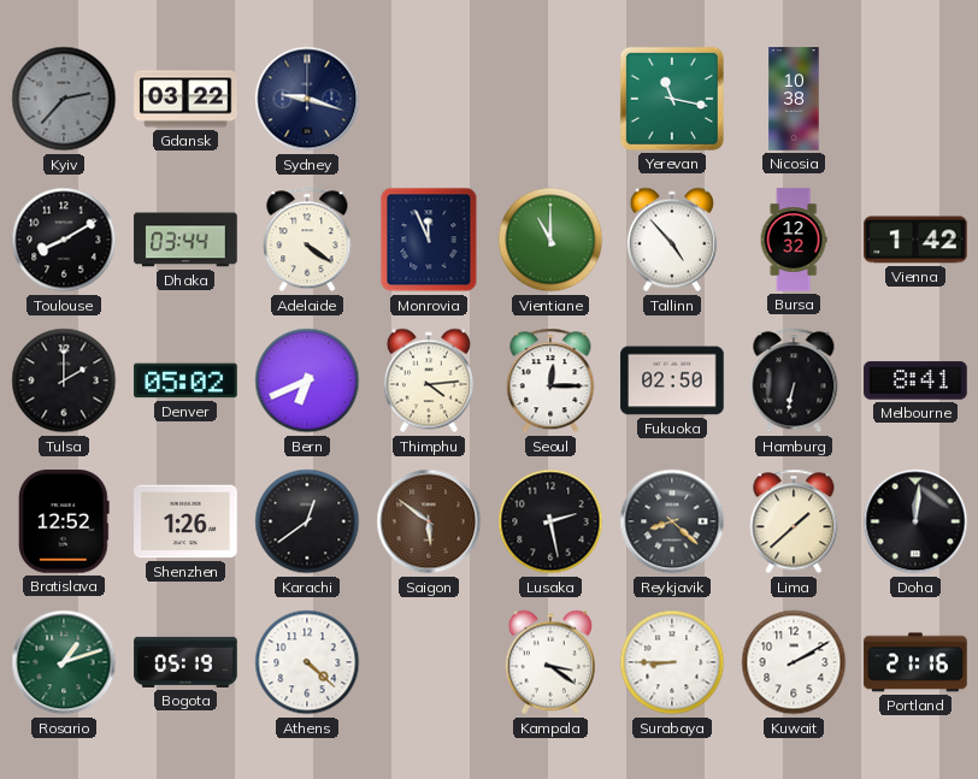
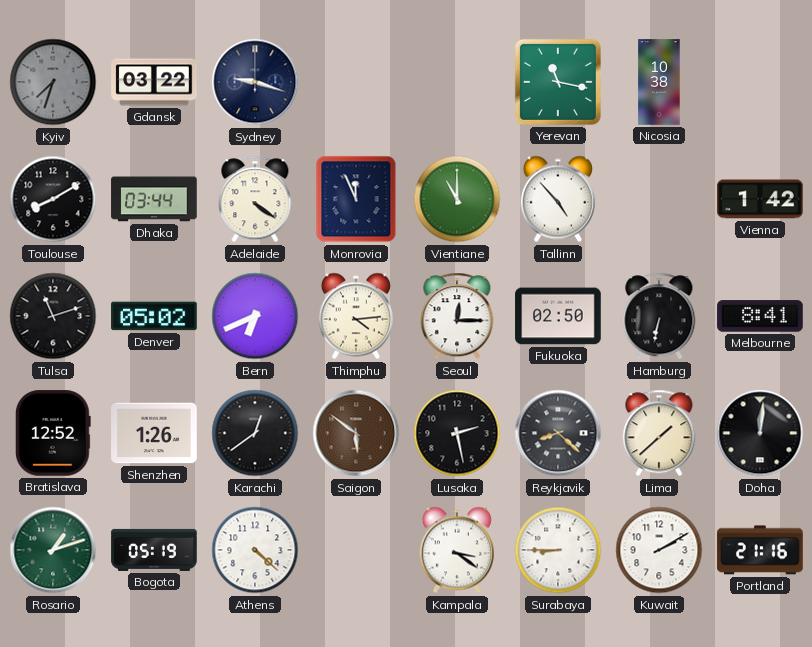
Kyiv: 2:37 -> 7:33 (53, 82)
Bursa: 12:32 -> none (794, 240)
Tulsa: 2:00 -> 11:12 (53, 316)
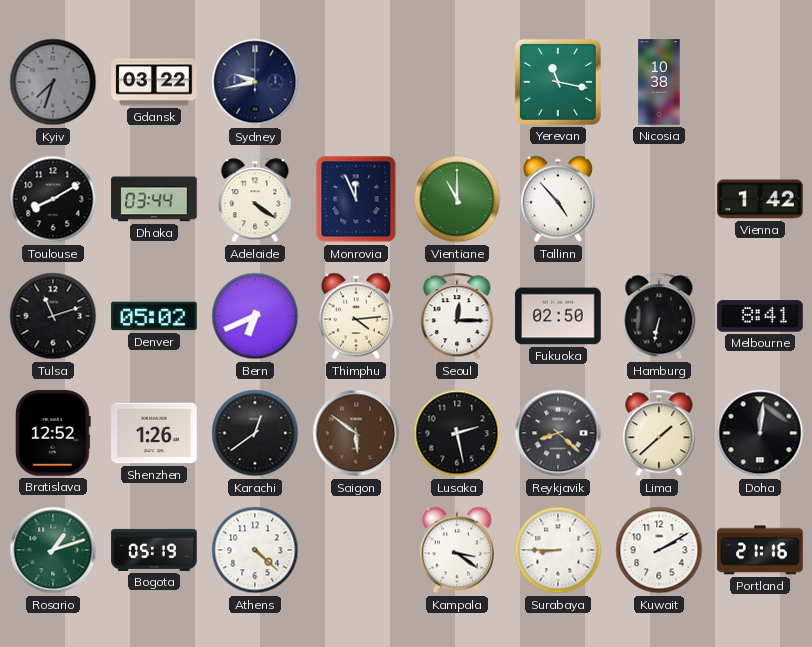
Sydney: 9:18 -> 9:43 (255, 82)
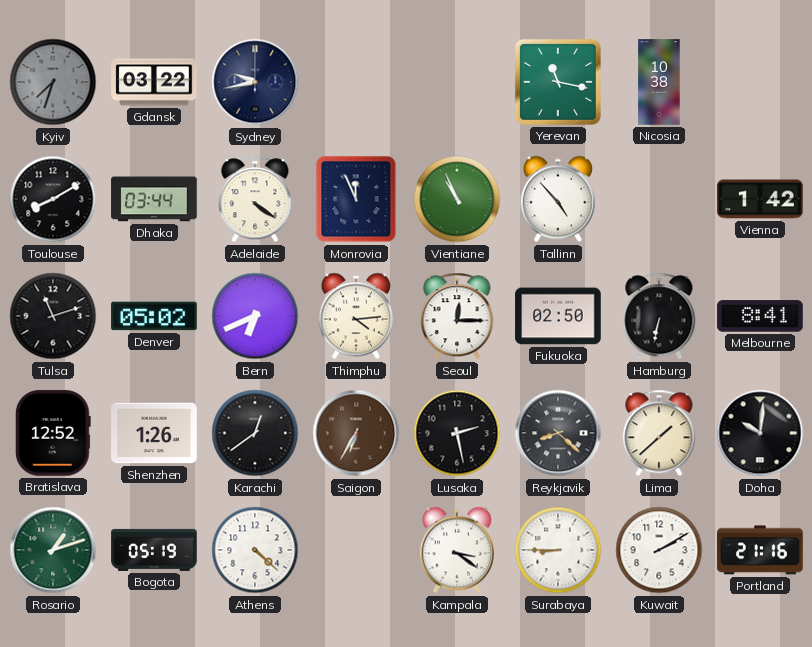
Vientiane: 11:00 -> 10:56 (457, 199)
Saigon: 5:51 -> 6:35 (356, 433)
Doha: 12:01 -> 10:01 (760, 433)
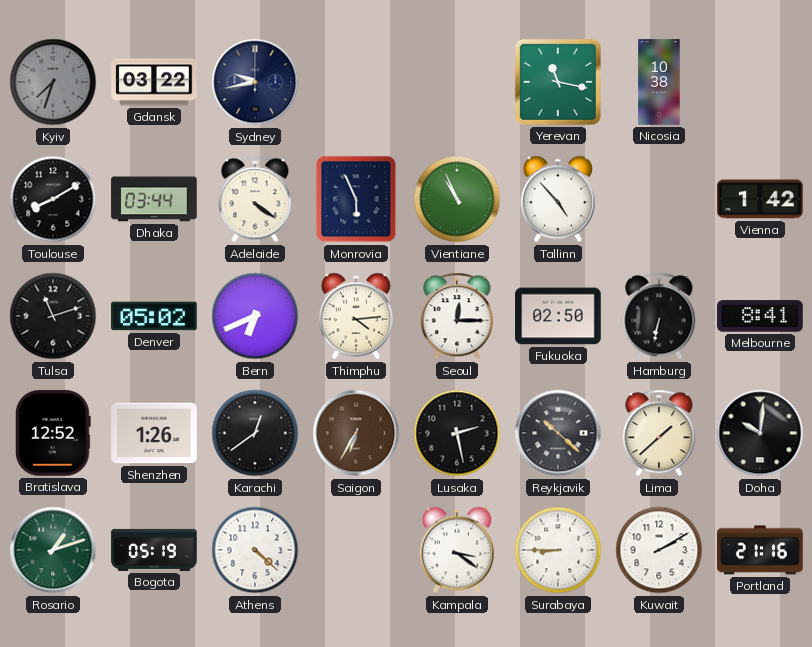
Monrovia: 11:56 -> 5:56 (356, 199)
Reykjavik: 8:22 -> 10:22 (558, 433)
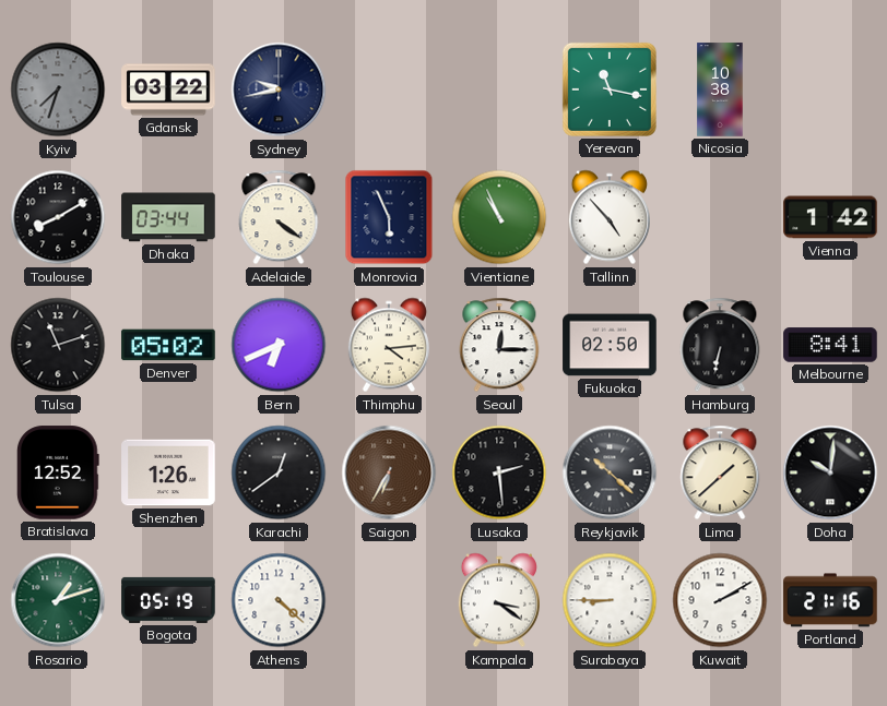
Lusaka: 2:28 -> 2:29 (499, 472)
